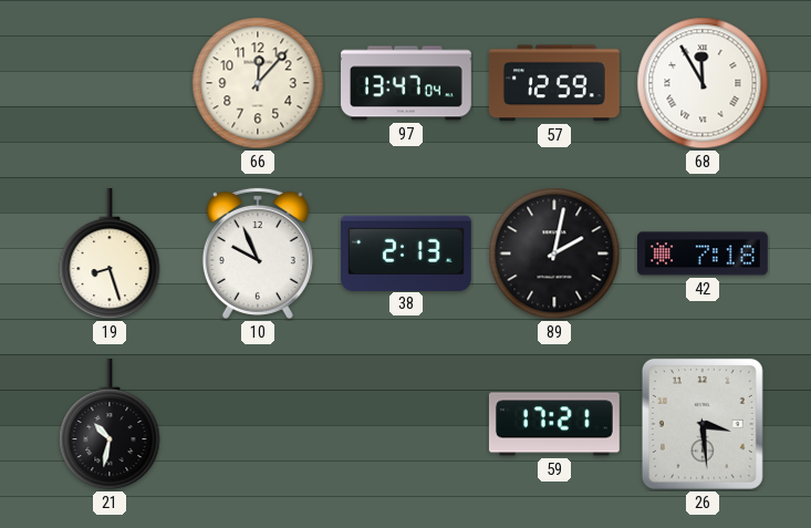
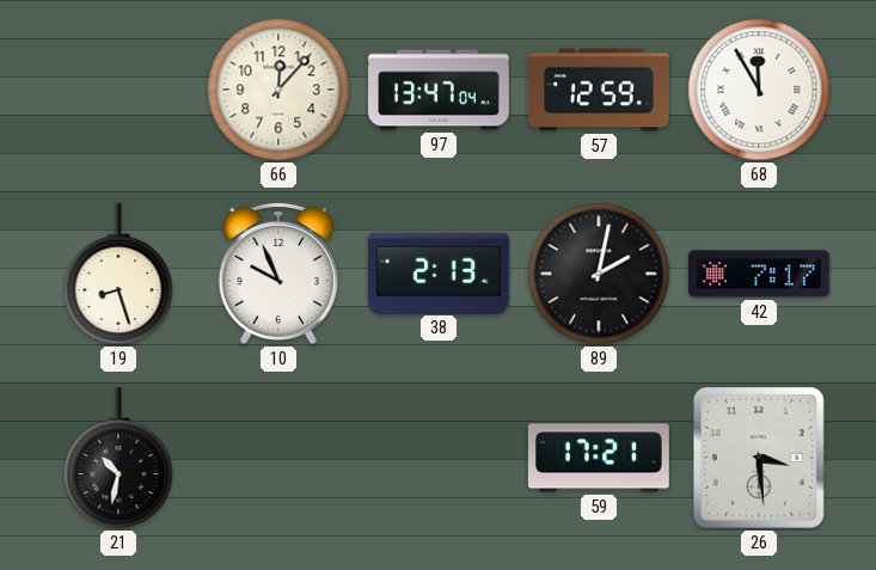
42: 7:18 -> 7:17 (760, 274)
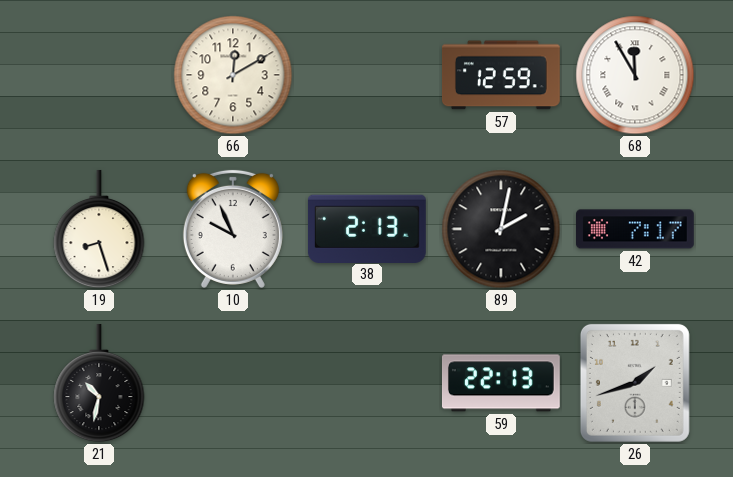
66: 12:07 -> 12:10 (233, 75)
97: 13:47 -> none (440, 90)
59: 17:21 -> 22:13 (501, 383)
26: 3:29 -> 1:42 (635, 383)
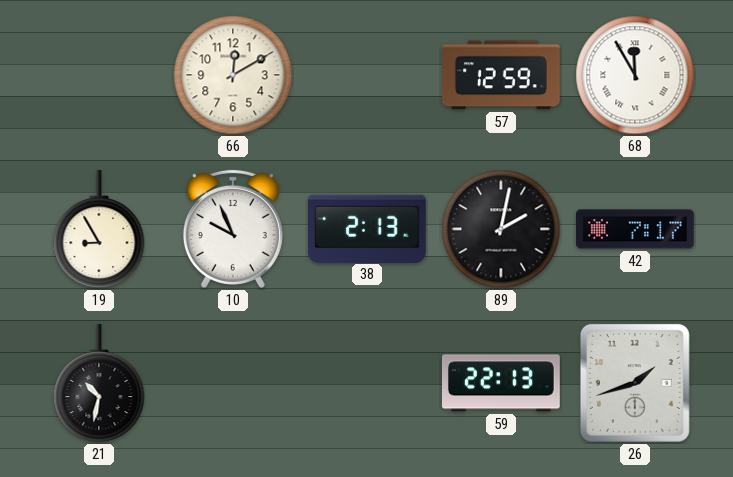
19: 8:27 -> 8:55 (99, 229)
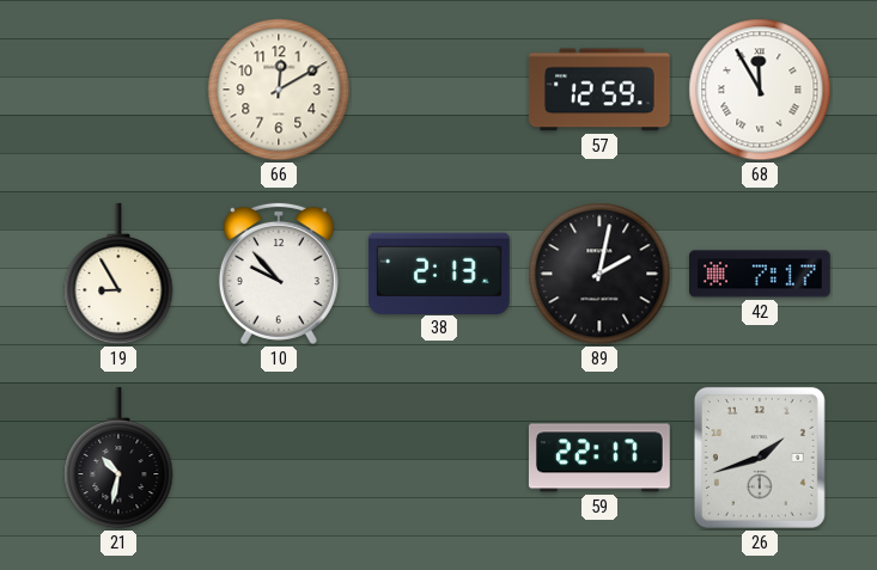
10: 9:56 -> 9:53 (279, 274)
59: 22:13 -> 22:17 (599, 458)
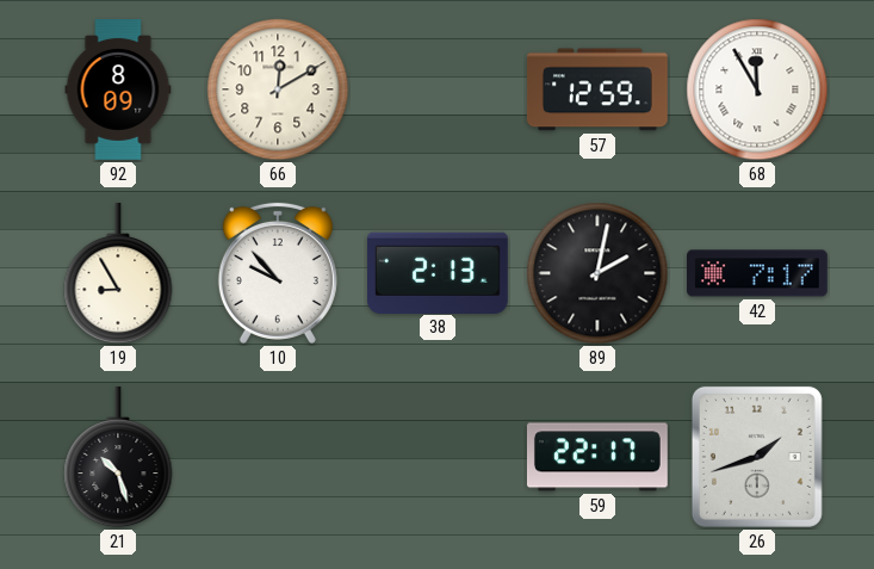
92: none -> 8:09 (118, 91)
21: 10:32 -> 10:27 (118, 457)
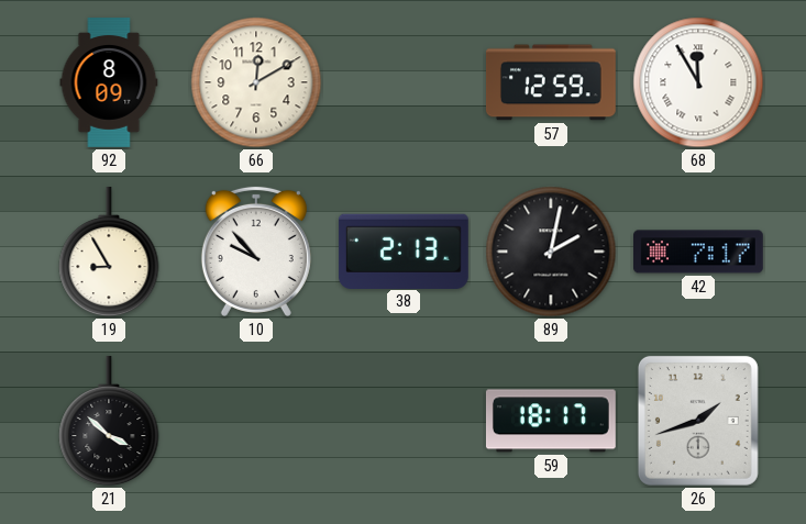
21: 10:27 -> 3:52 (109, 421)
59: 22:17 -> 18:17 (551, 421)
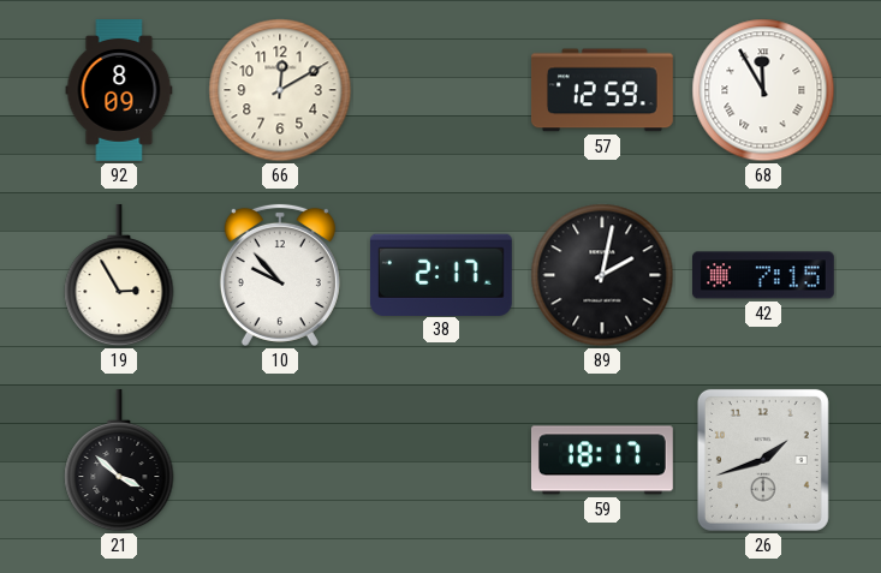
19: 8:55 -> 2:55 (119, 275)
38: 2:13 -> 2:17 (441, 274)
42: 7:17 -> 7:15 (764, 275)
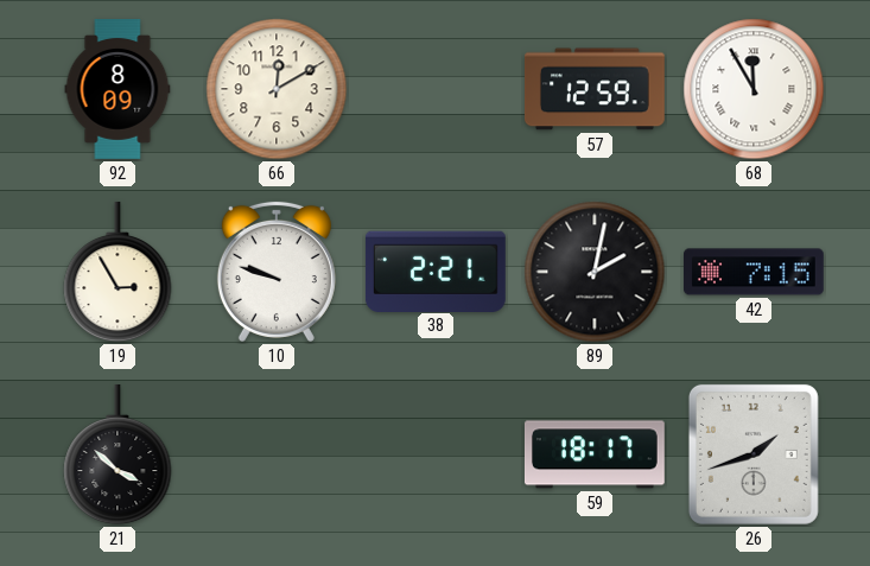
10: 9:53 -> 9:48 (277, 272)
38: 2:17 -> 2:21 (436, 271)
